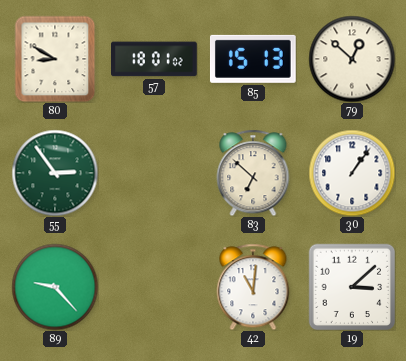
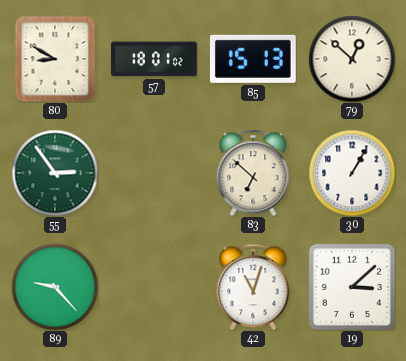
30: 1:06 -> 1:05 (352, 173)
42: 11:01 -> 11:03 (253, 287)
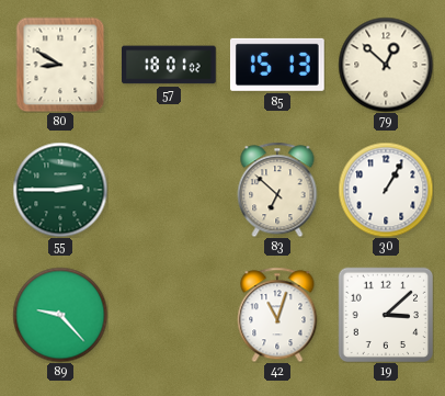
55: 2:54 -> 2:45 (60, 190)
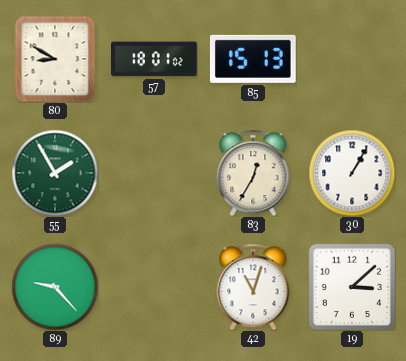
79: 12:52 -> none (386, 65)
55: 2:45 -> 1:55 (55, 173)
83: 6:52 -> 12:35 (253, 173)
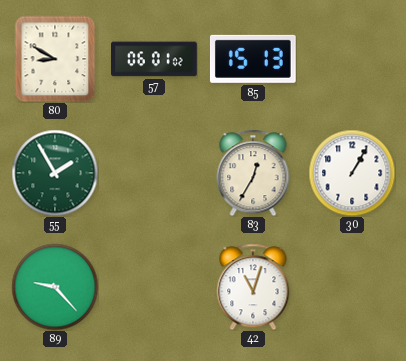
57: 18:01 -> 06:01 (155, 59)
19: 3:08 -> none (352, 287)
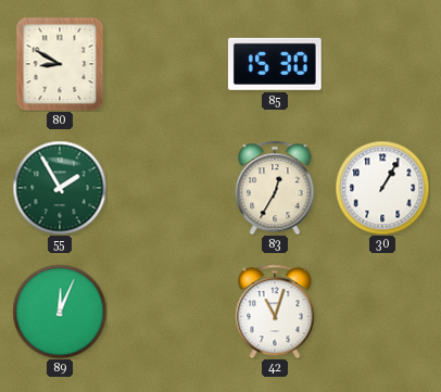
57: 06:01 -> none (155, 59)
85: 15:13 -> 15:30 (275, 64)
89: 9:23 -> 12:04 (60, 312)
